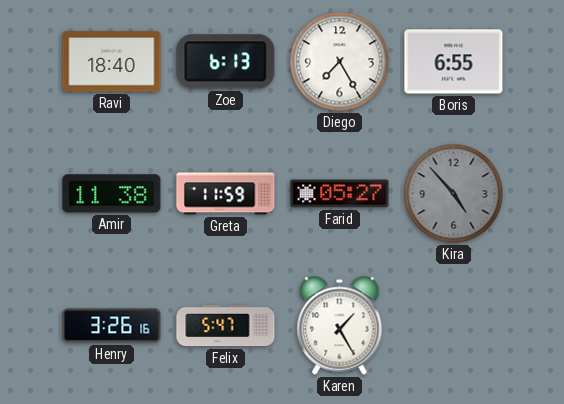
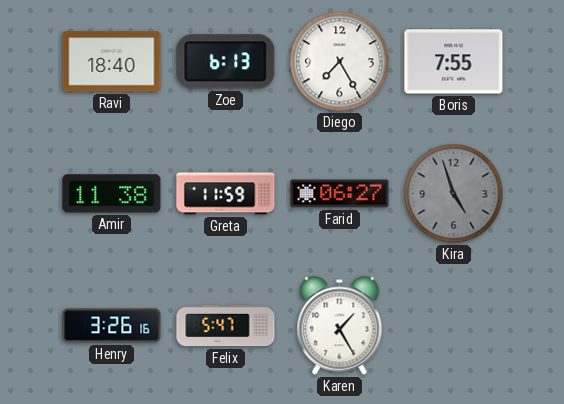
Boris: 6:55 -> 7:55 (454, 62)
Farid: 05:27 -> 06:27 (340, 194)
Kira: 4:53 -> 4:57 (454, 194)
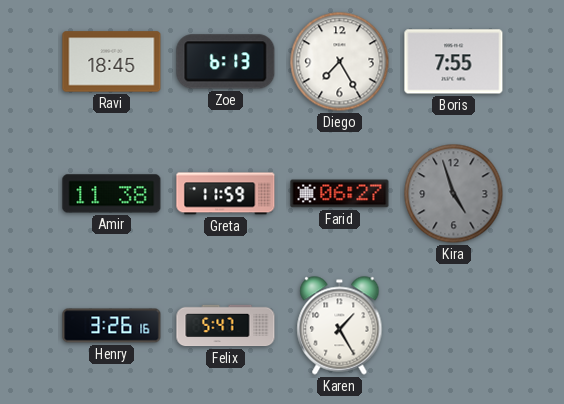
Ravi: 18:40 -> 18:45 (112, 62)
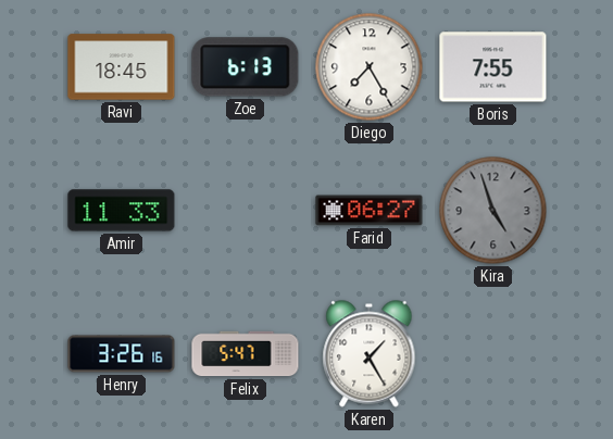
Amir: 11:38 -> 11:33 (122, 211)
Greta: 11:59 -> none (226, 194)
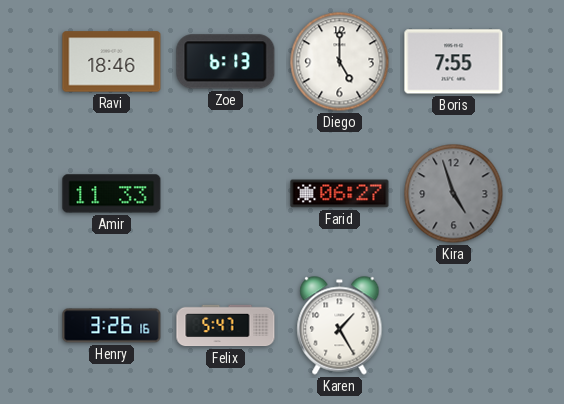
Ravi: 18:45 -> 18:46 (112, 62)
Diego: 7:25 -> 5:00 (340, 62)
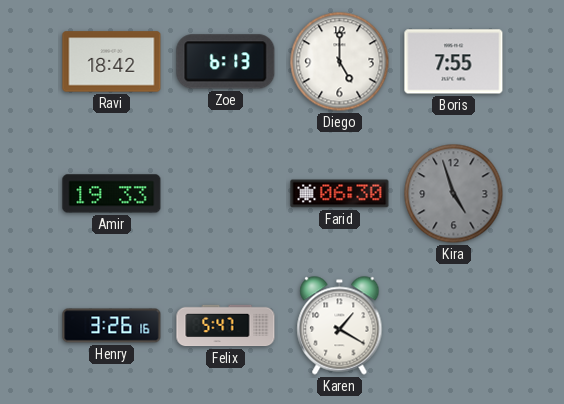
Ravi: 18:46 -> 18:42 (112, 62)
Amir: 11:33 -> 19:33 (112, 194)
Farid: 06:27 -> 06:30 (340, 194)
Karen: 1:25 -> 1:20 (340, 326)
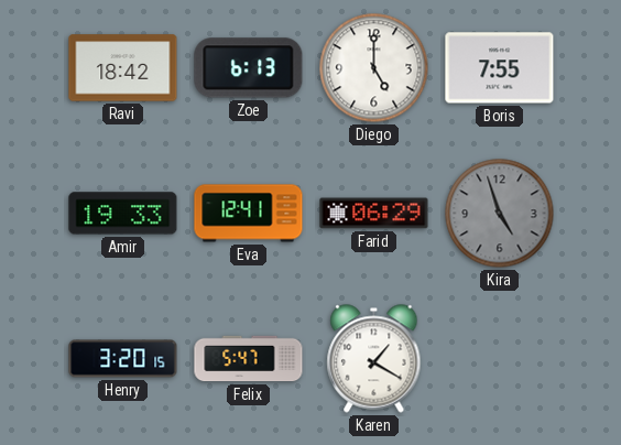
Eva: none -> 12:41 (249, 214)
Farid: 06:30 -> 06:29 (374, 214)
Henry: 3:26 -> 3:20 (123, 359)
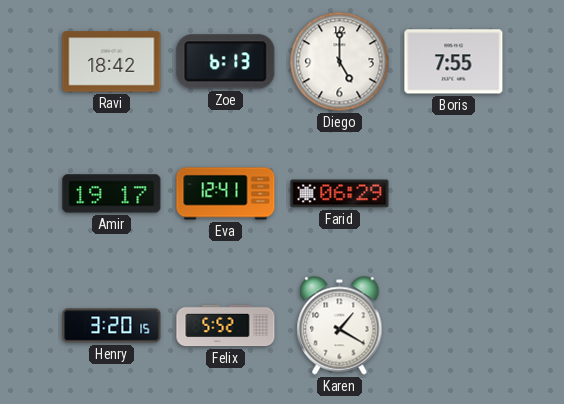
Amir: 19:33 -> 19:17 (112, 194)
Kira: 4:57 -> none (500, 214)
Felix: 5:47 -> 5:52 (226, 326)
